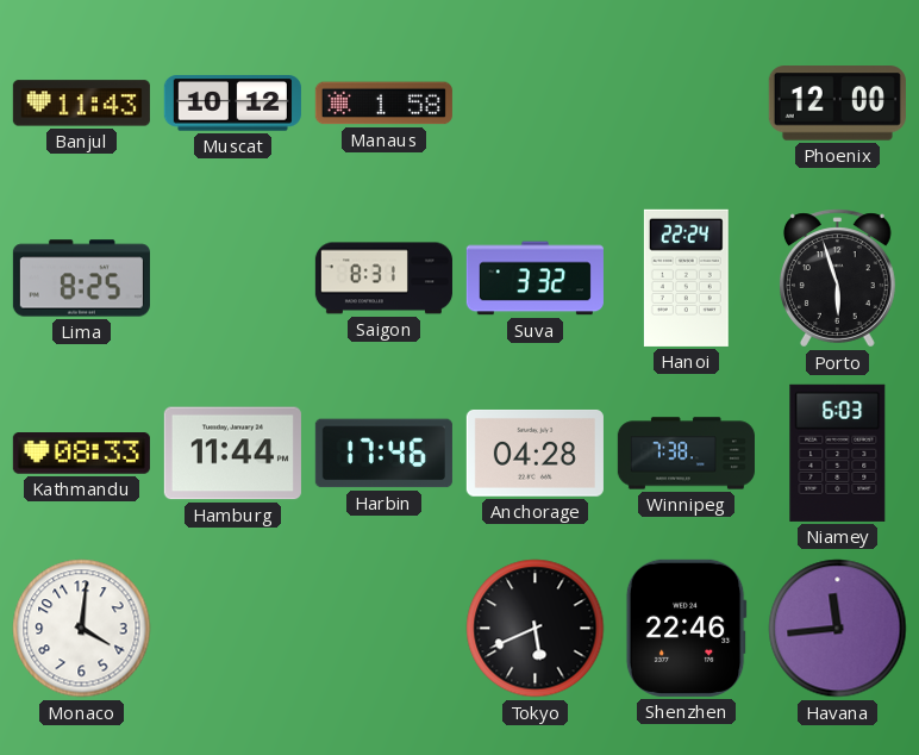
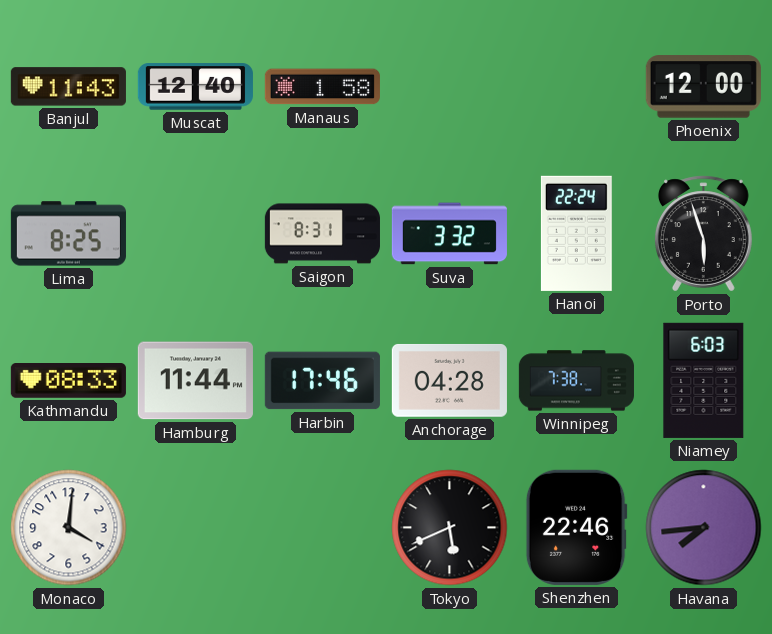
Muscat: 10:12 -> 12:40 (195, 87)
Havana: 11:44 -> 7:44 (704, 528)
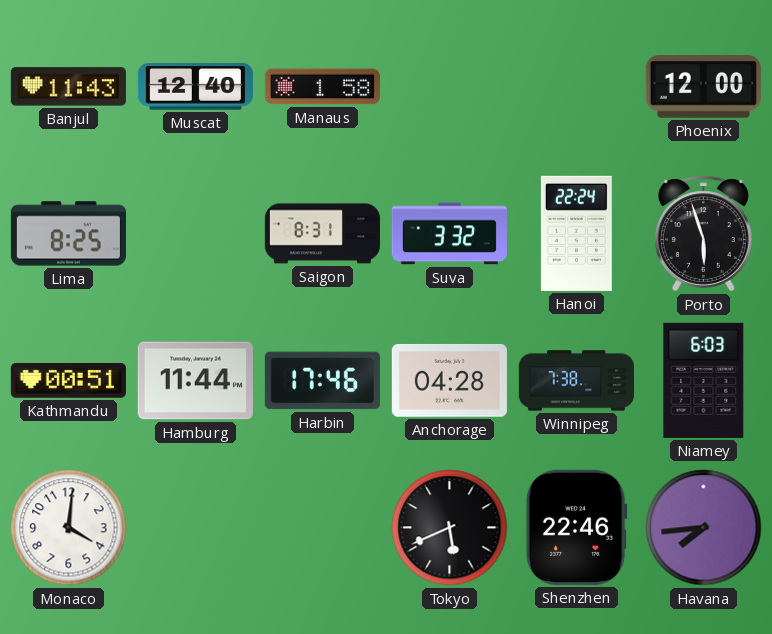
Kathmandu: 08:33 -> 00:51 (68, 381)
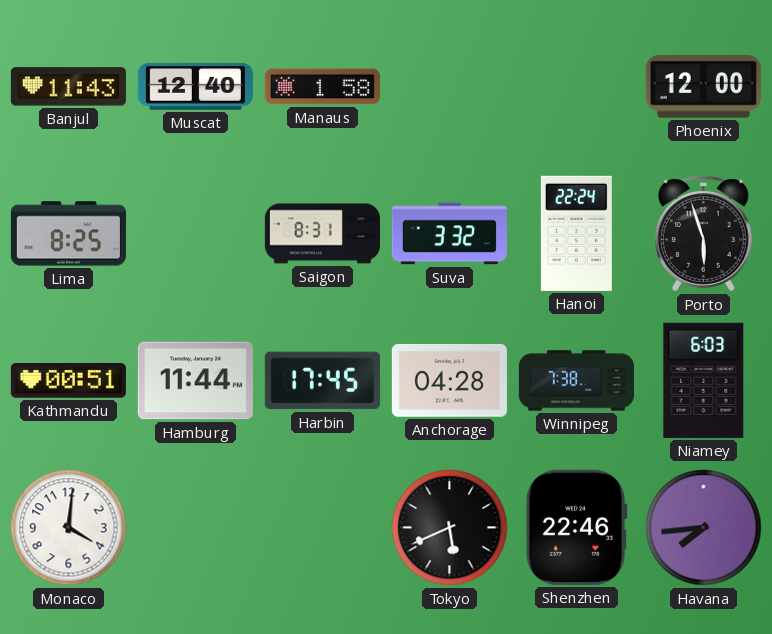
Harbin: 17:46 -> 17:45 (322, 381)
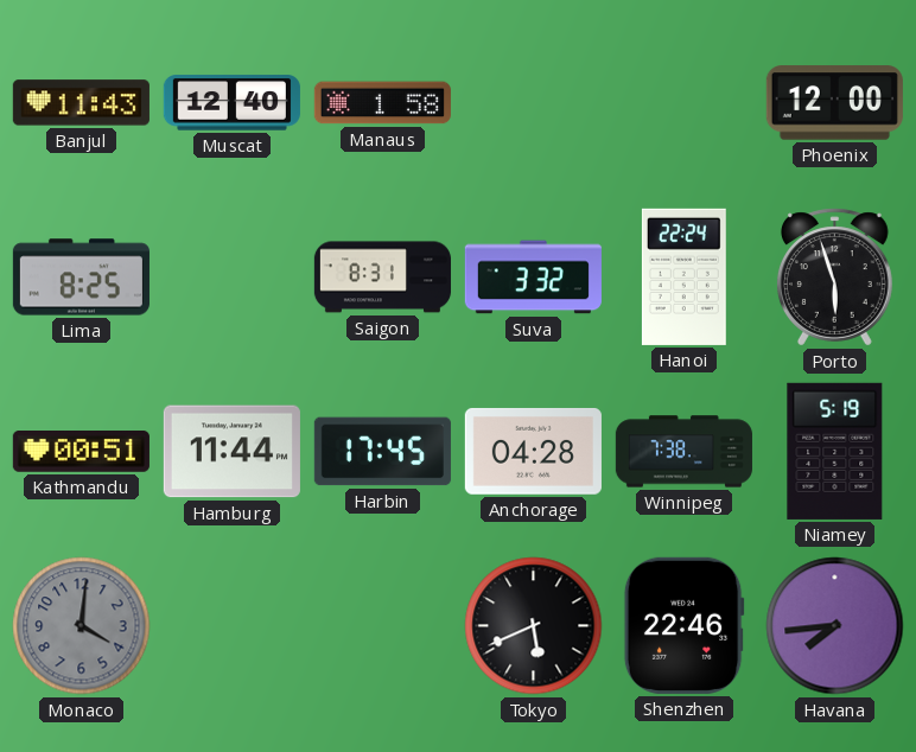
Niamey: 6:03 -> 5:19 (835, 451)
Monaco dial: white -> grey (82, 626)
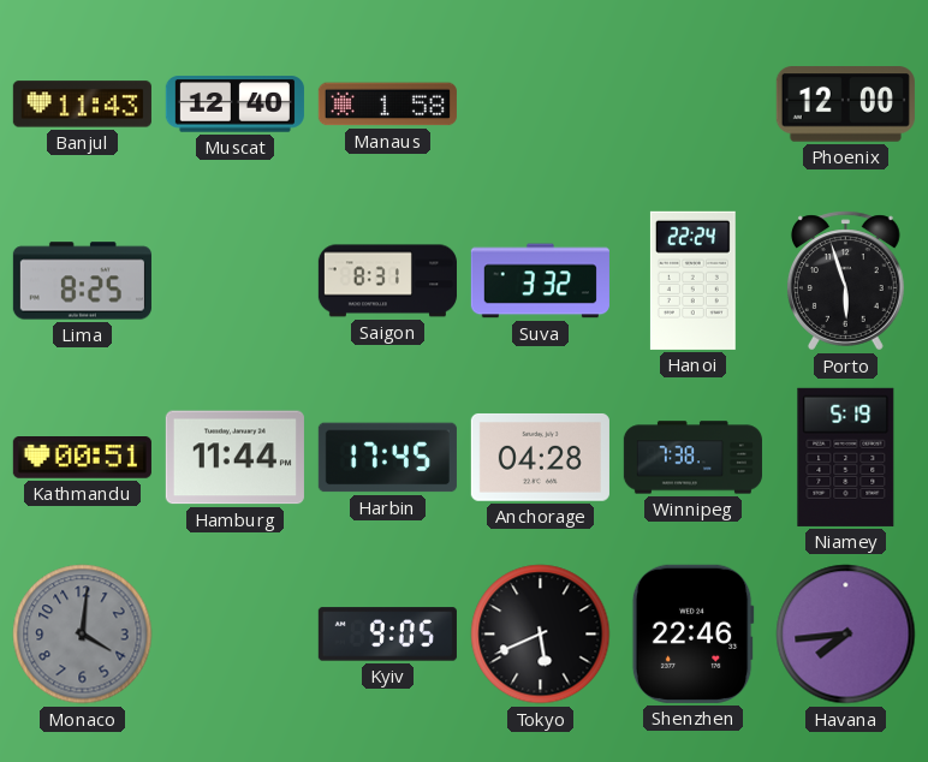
Kyiv: none -> 9:05 (387, 635)
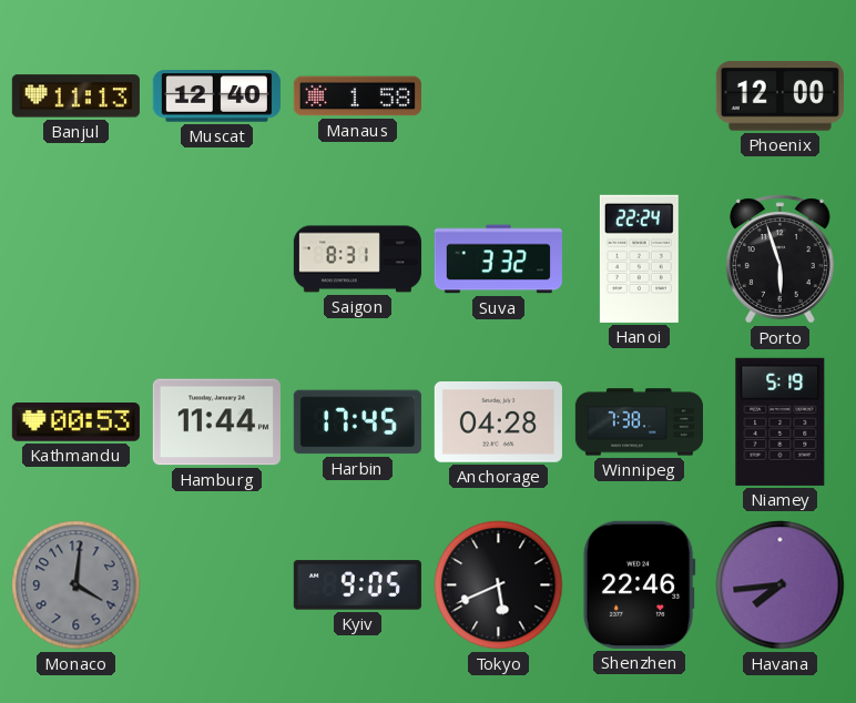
Banjul: 11:43 -> 11:13 (75, 96)
Lima: 8:25 -> none (82, 281)
Kathmandu: 00:51 -> 00:53 (75, 422)
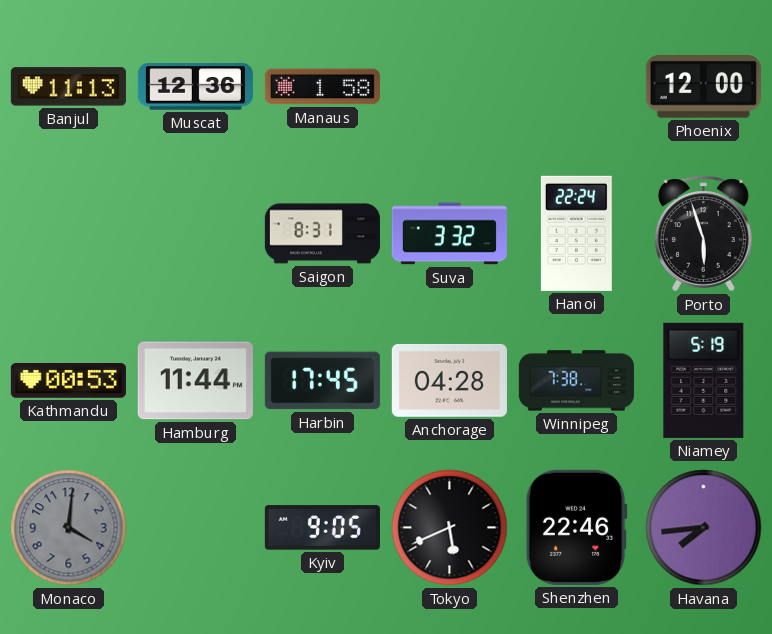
Muscat: 12:40 -> 12:36 (195, 87)
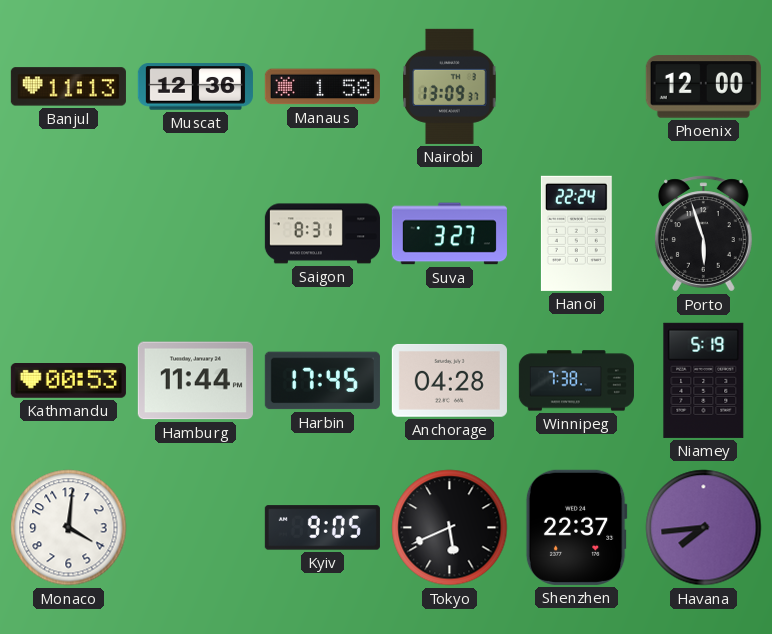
Nairobi: none -> 13:09 (450, 86)
Suva: 3:32 -> 3:27 (449, 234)
Monaco dial: grey -> white (69, 528)
Shenzhen: 22:46 -> 22:37 (576, 527)
